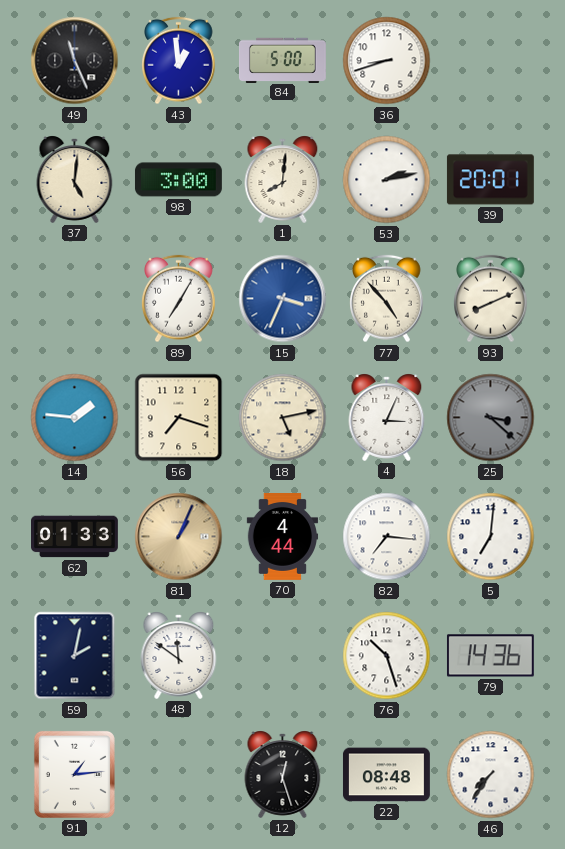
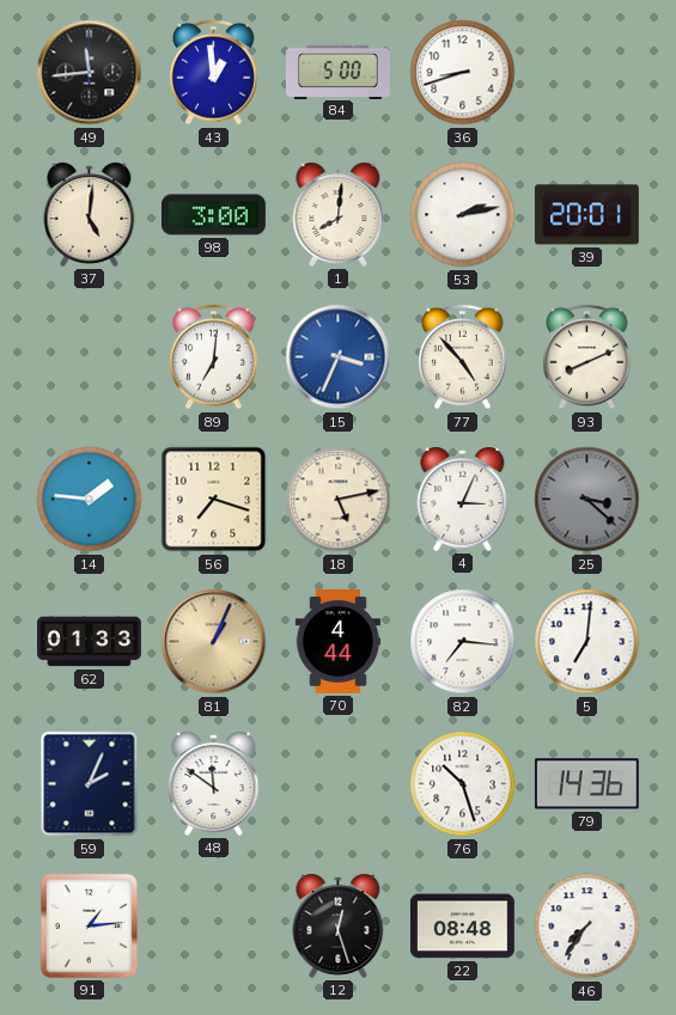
49: 11:26 -> 11:44 (90, 73)
89: 7:05 -> 7:01 (214, 357)
59: 2:02 -> 2:04 (90, 784)
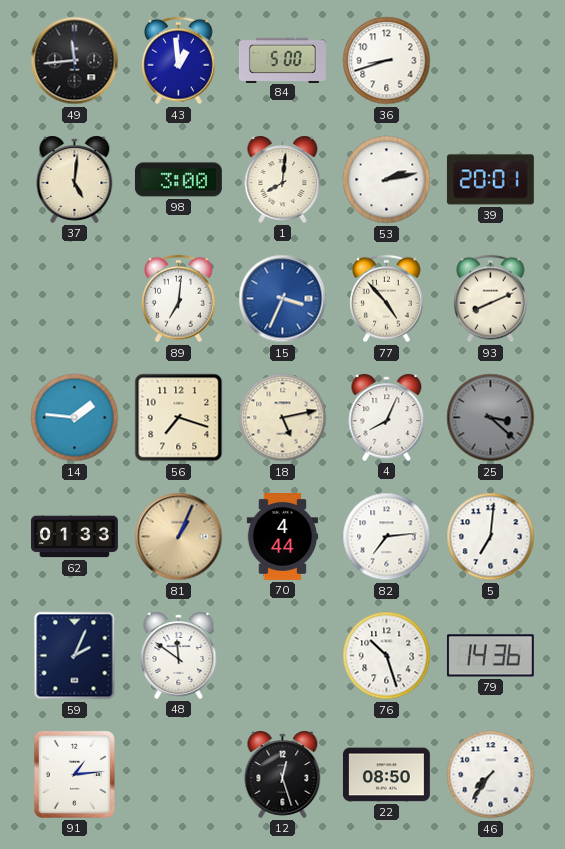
4: 3:04 -> 8:04 (387, 417)
82: 7:16 -> 7:14 (387, 537)
22: 08:48 -> 08:50 (386, 775)
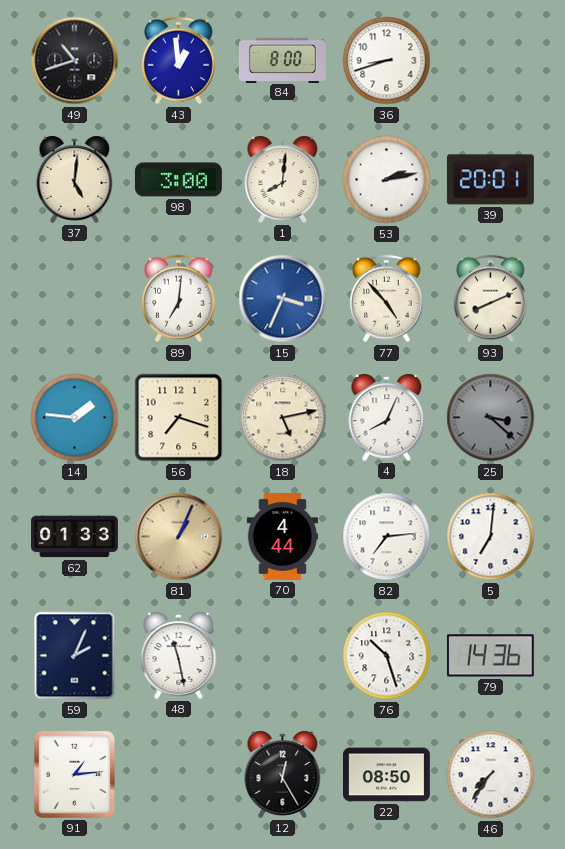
49: 11:44 -> 10:42 (75, 61)
84: 5:00 -> 8:00 (283, 60)
48: 11:51 -> 11:28 (179, 655)
12: 12:27 -> 12:25 (283, 774)
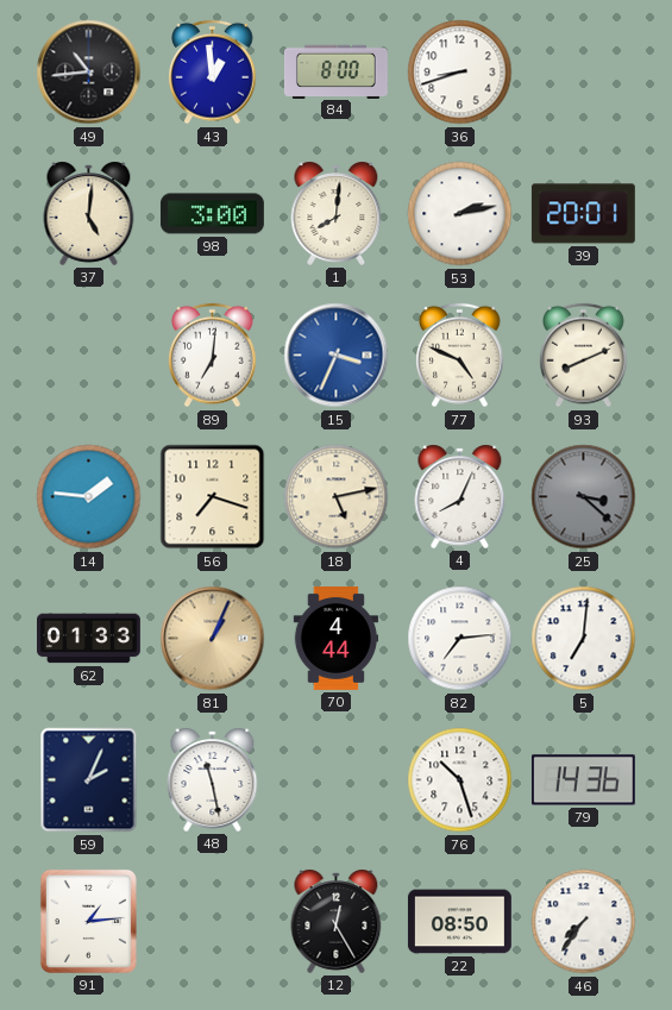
49: 10:42 -> 10:44 (89, 73)
77: 4:53 -> 4:49 (460, 356)
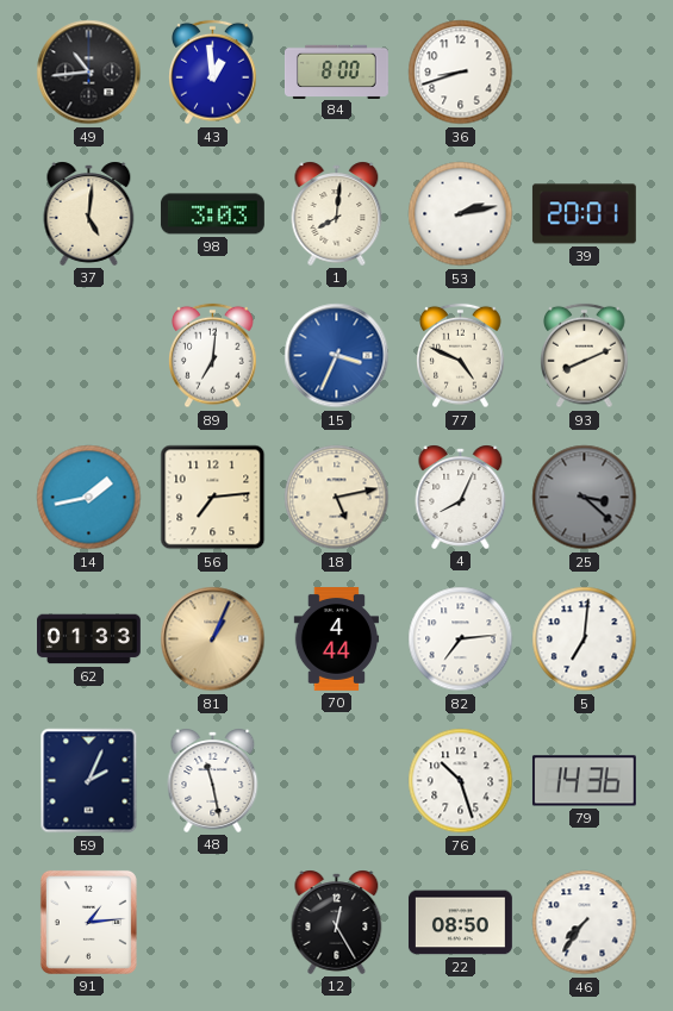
98: 3:00 -> 3:03 (212, 214)
14: 1:46 -> 1:43 (89, 498)
56: 7:18 -> 7:14 (213, 498)
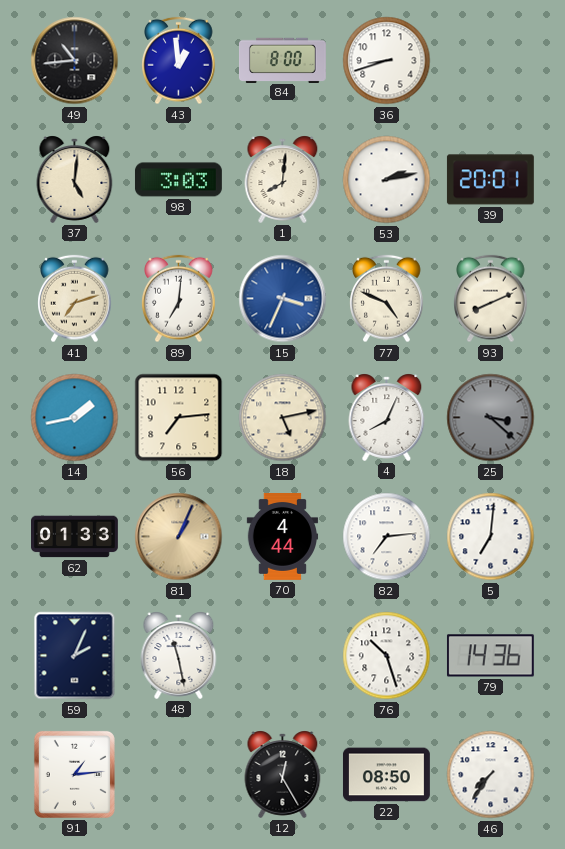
41: none -> 7:12 (75, 299)
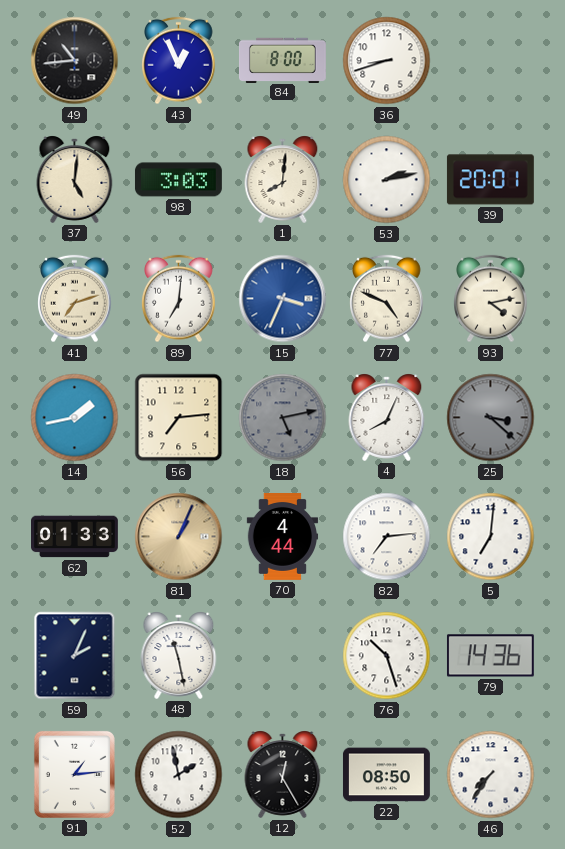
43: 12:59 -> 12:56 (179, 61)
93: 8:11 -> 4:13 (491, 299)
18 dial: cream -> grey (283, 418)
52: none -> 1:58 (179, 775)
